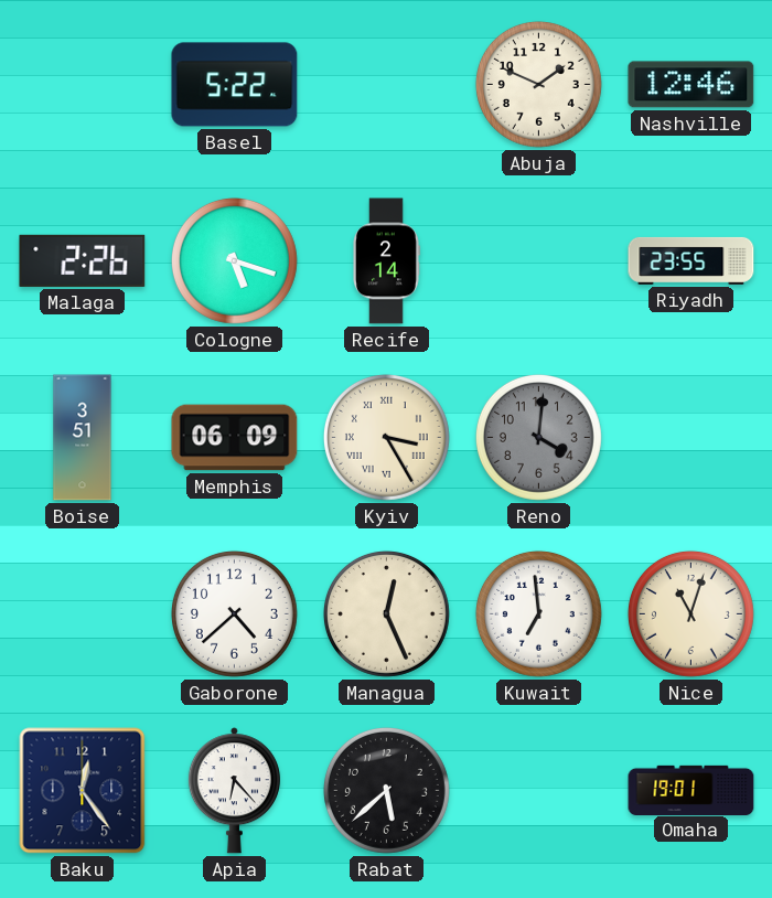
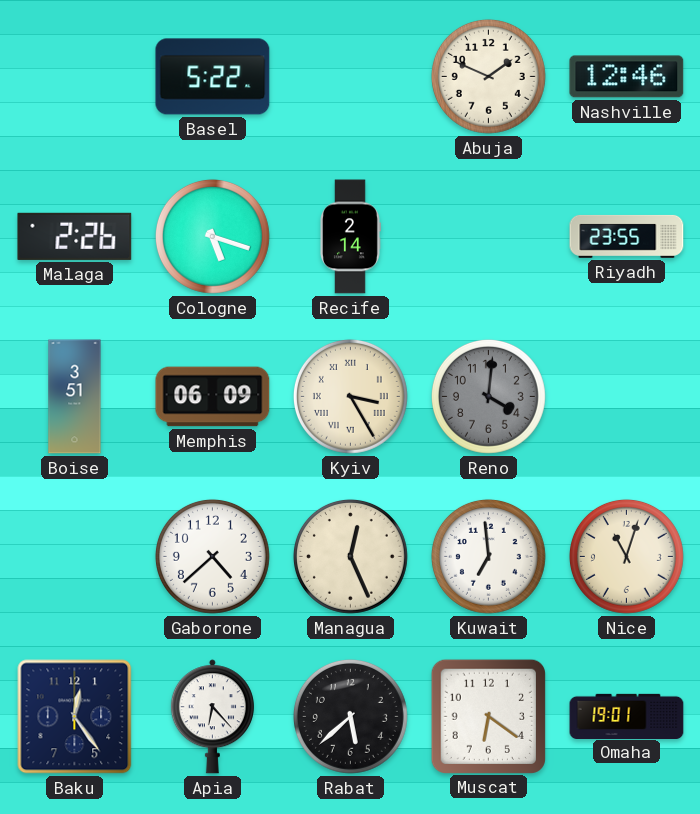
Muscat: none -> 6:21 (488, 716)
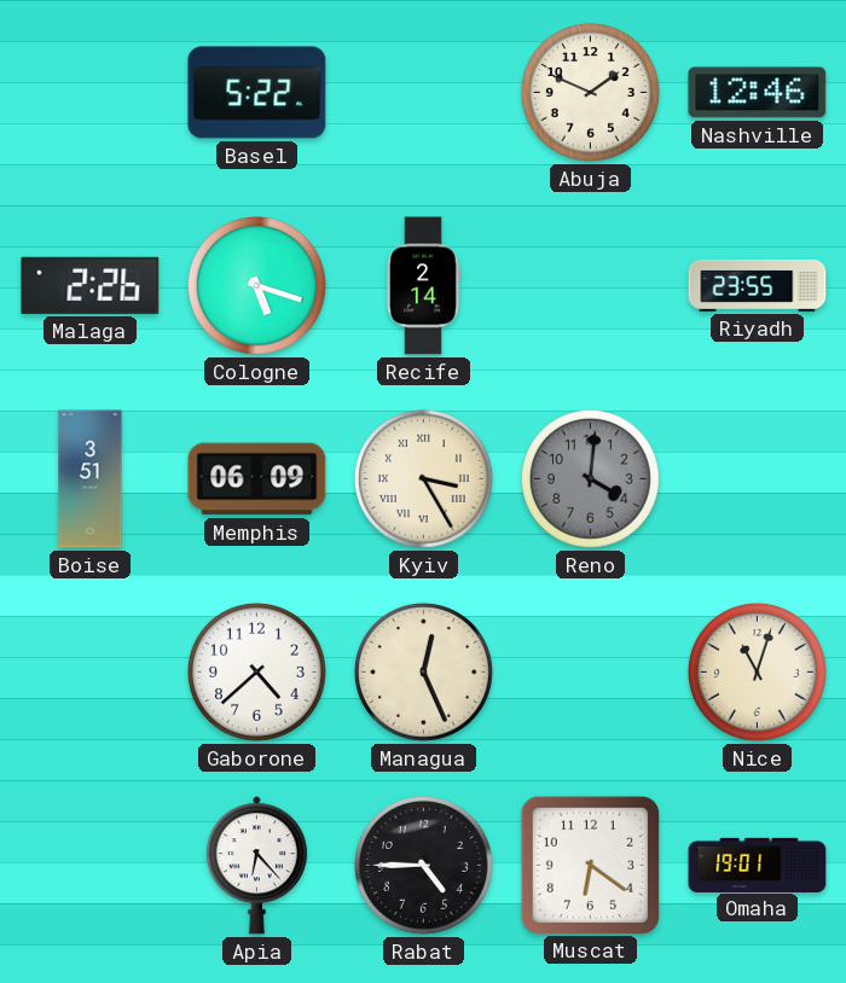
Kuwait: 6:59 -> none (488, 556)
Baku: 12:24 -> none (75, 717)
Rabat: 5:38 -> 4:45 (423, 865)
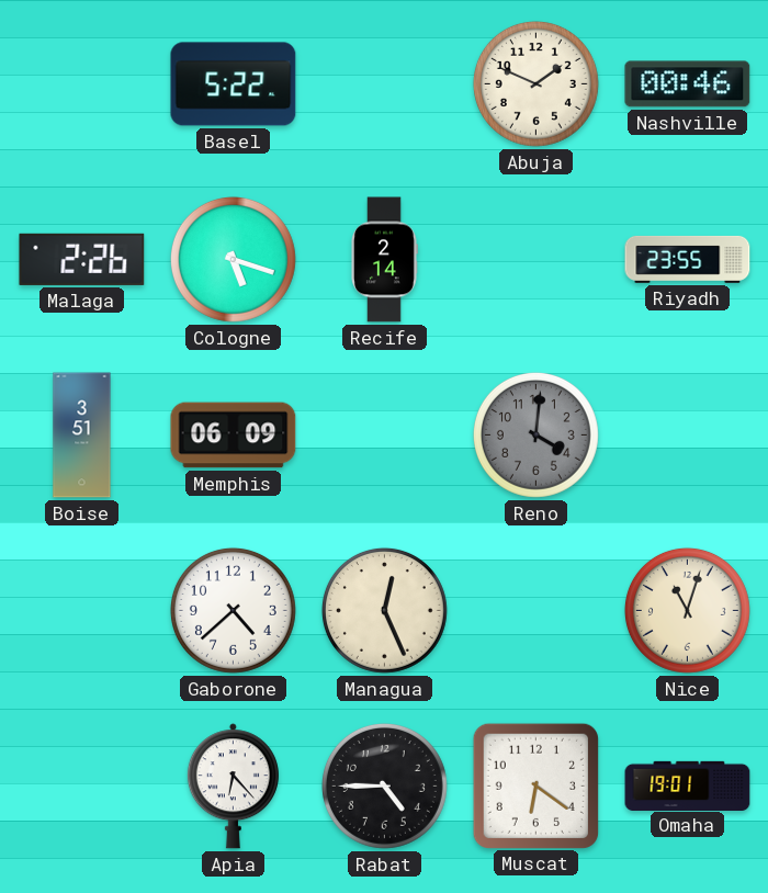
Nashville: 12:46 -> 00:46 (688, 84)
Kyiv: 3:25 -> none (423, 478)
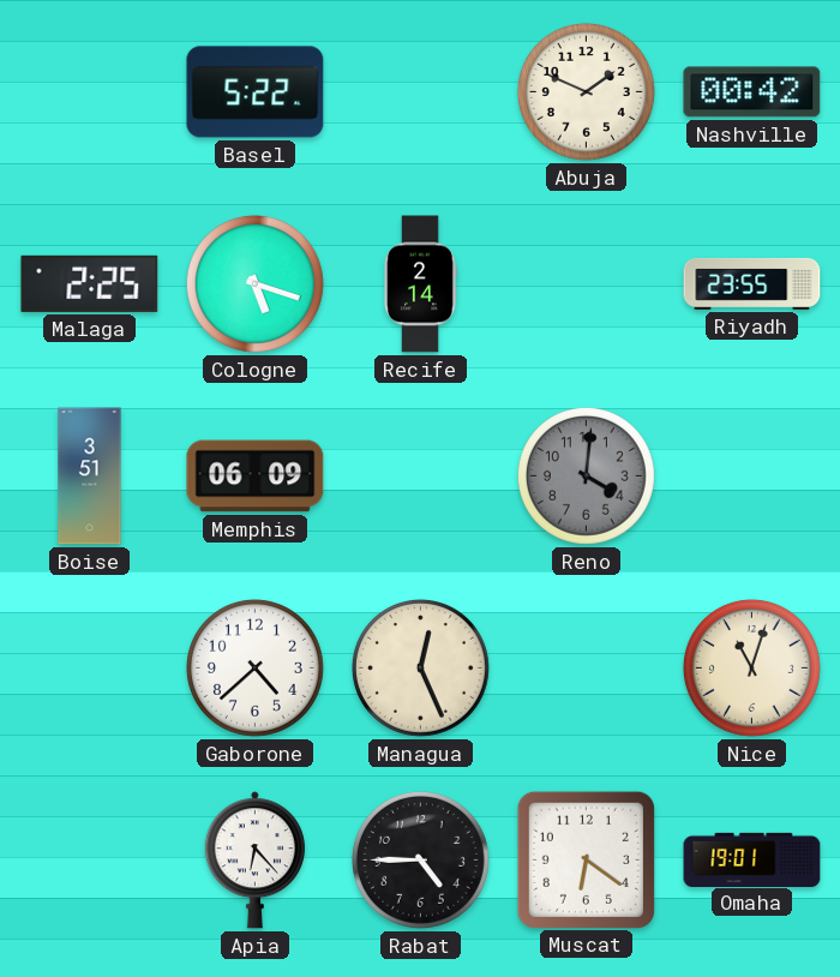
Nashville: 00:46 -> 00:42 (752, 92)
Malaga: 2:26 -> 2:25 (90, 283)
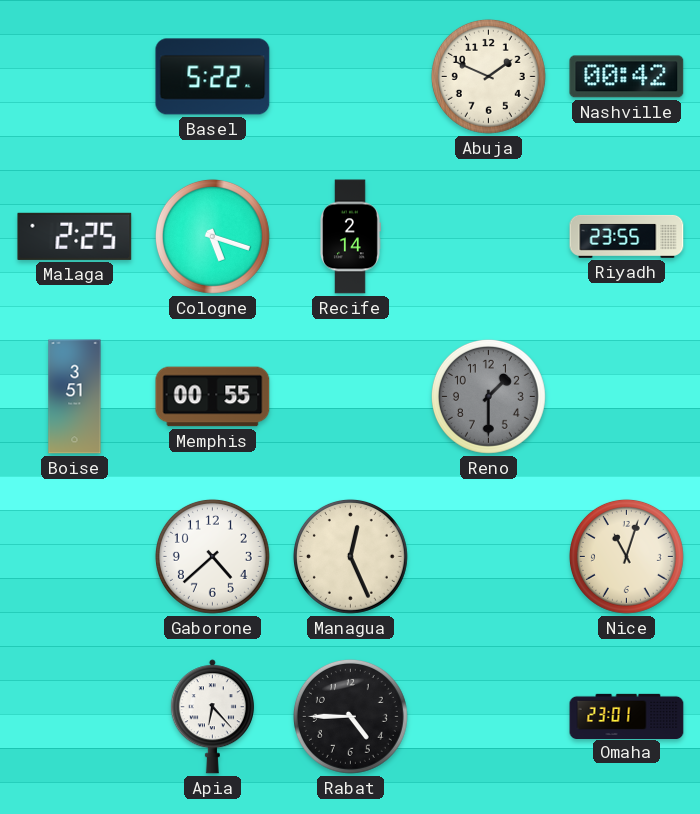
Memphis: 06:09 -> 00:55 (213, 397)
Reno: 4:01 -> 1:30 (488, 396)
Muscat: 6:21 -> none (586, 859)
Omaha: 19:01 -> 23:01 (627, 716)
